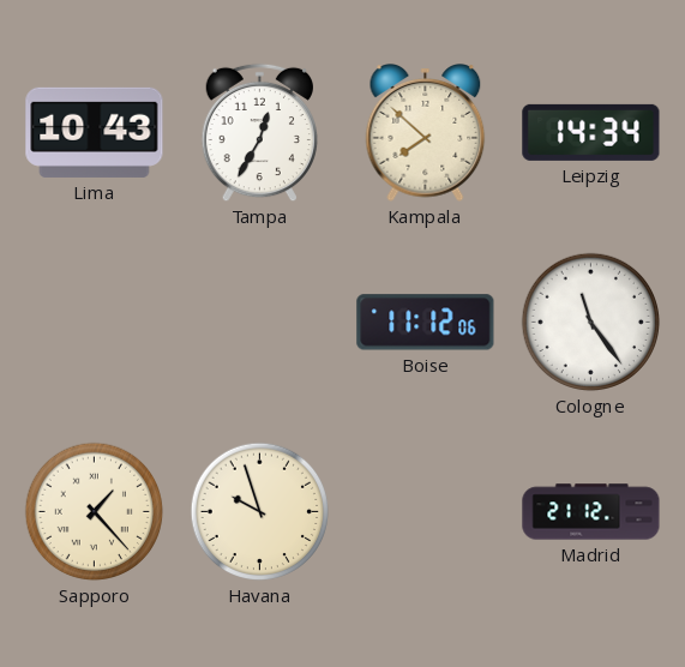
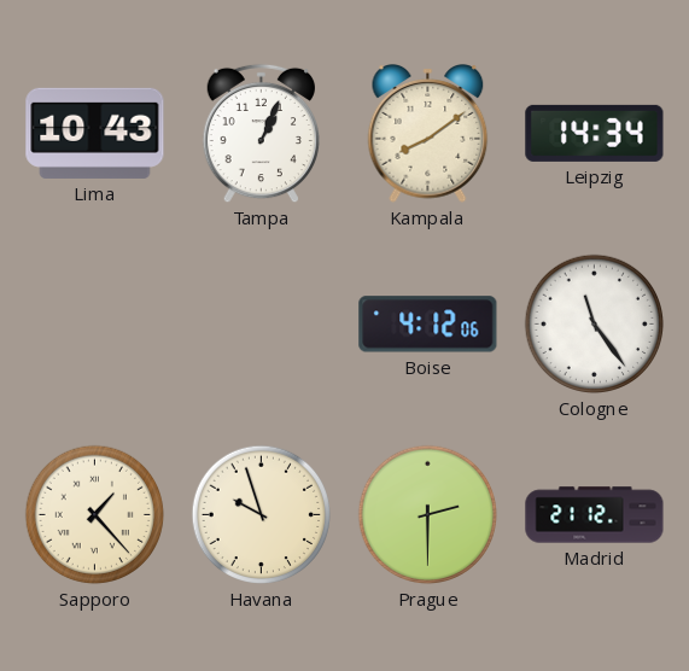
Tampa: 12:35 -> 1:04 (261, 134)
Kampala: 7:52 -> 8:09 (428, 134)
Boise: 11:12 -> 4:12 (428, 325)
Prague: none -> 2:30 (428, 515)
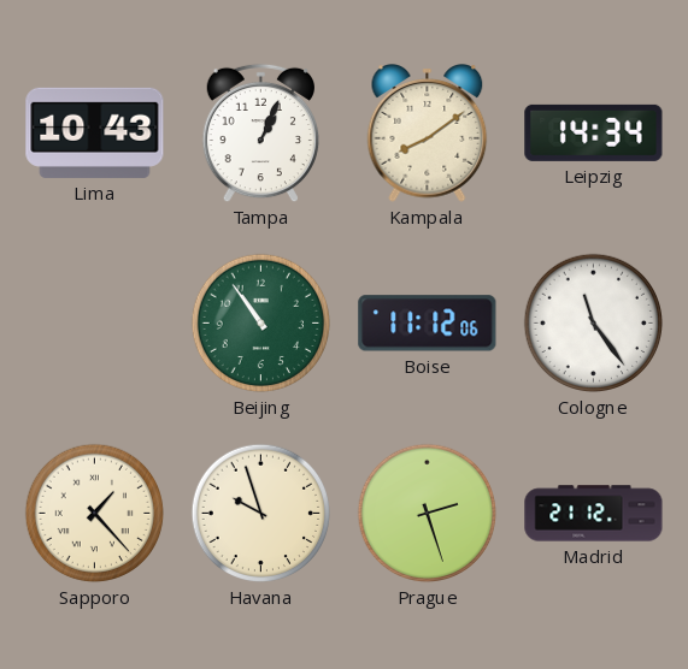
Beijing: none -> 10:54 (261, 324)
Boise: 4:12 -> 11:12 (428, 324)
Prague: 2:30 -> 2:27 (428, 514)
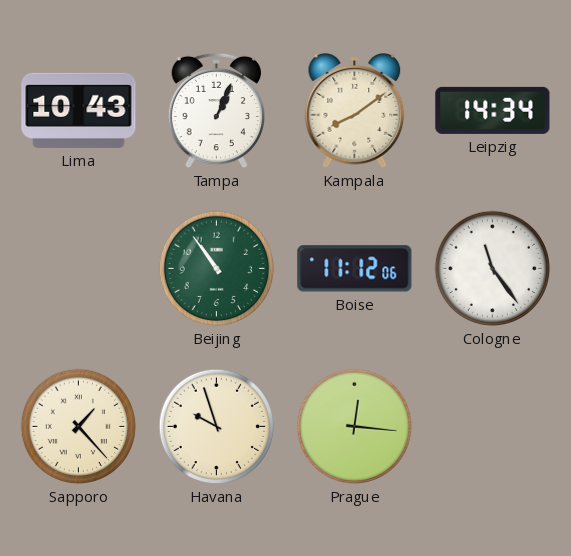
Prague: 2:27 -> 12:16 (355, 427)
Madrid: 21:12 -> none (594, 514)
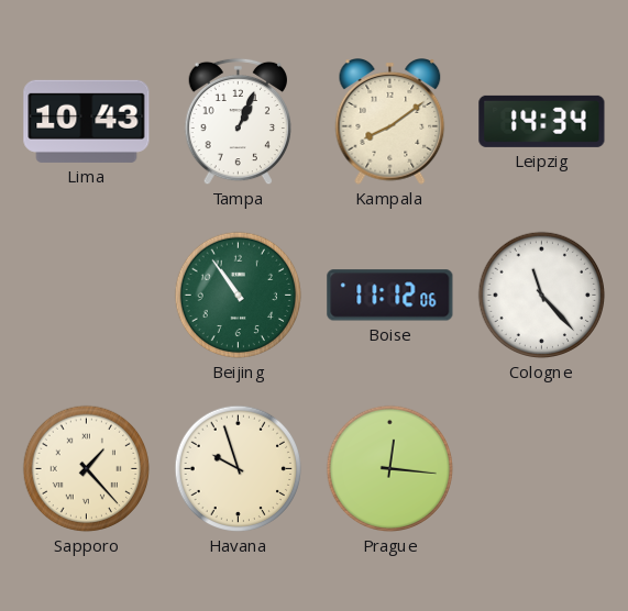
Cologne: 11:24 -> 11:23 (542, 296)
